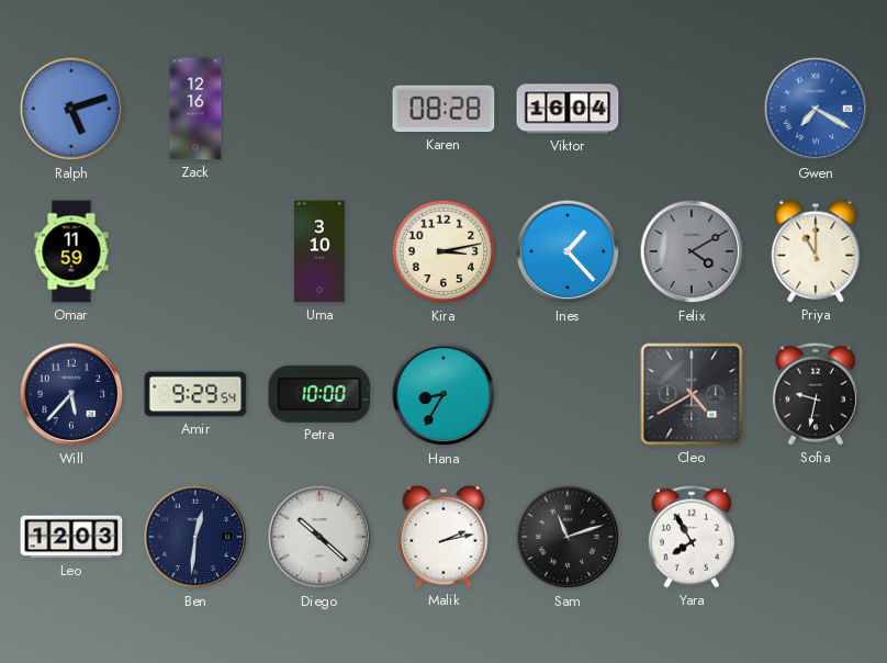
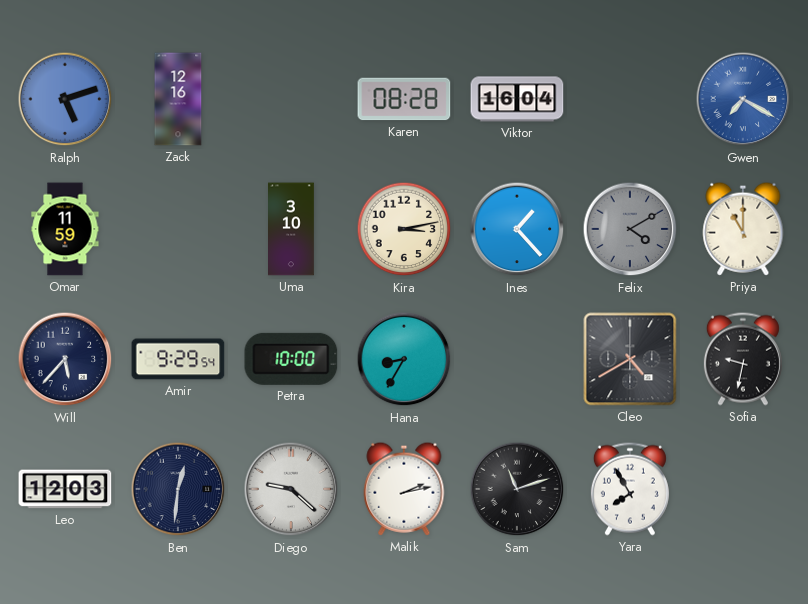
Diego: 10:22 -> 9:22 (291, 489)
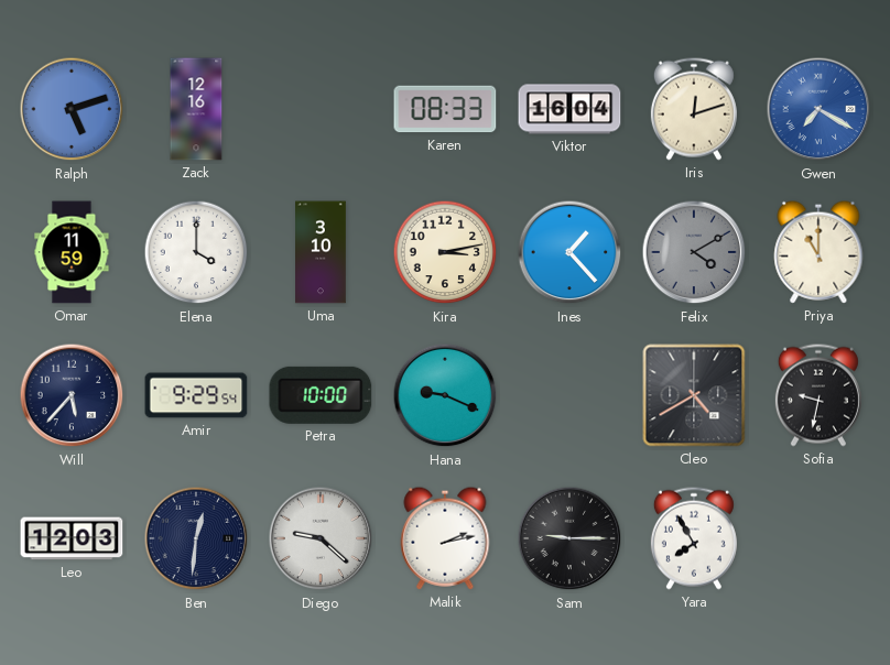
Karen: 08:28 -> 08:33 (445, 109)
Iris: none -> 12:12 (694, 109)
Elena: none -> 4:00 (196, 252)
Hana: 8:35 -> 9:19 (445, 395)
Sam: 11:12 -> 9:15 (569, 538)
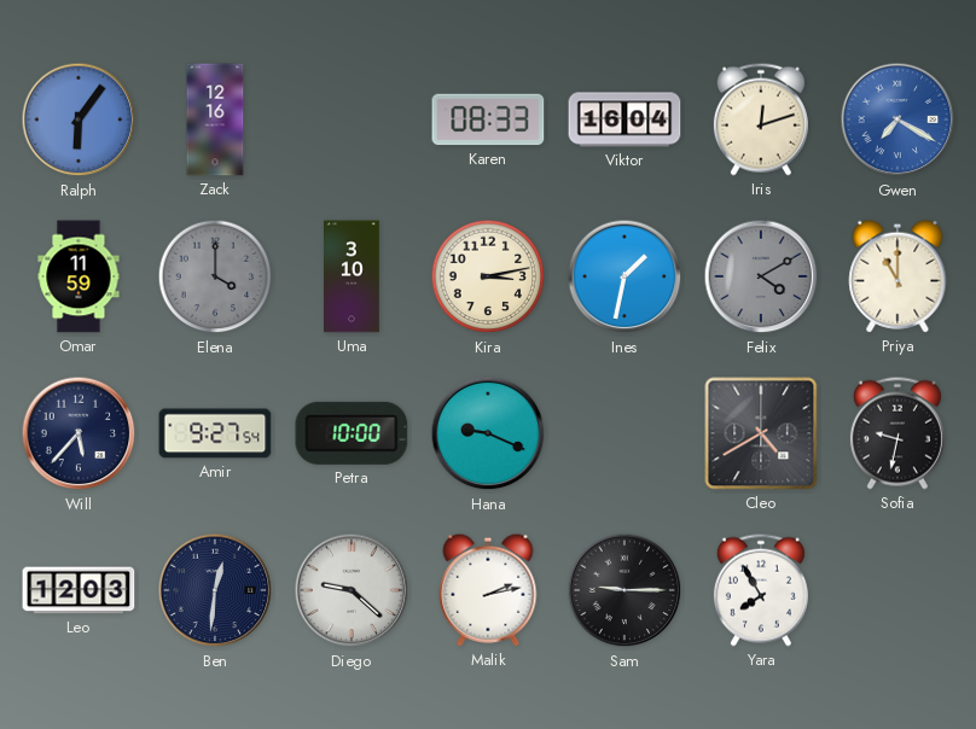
Ralph: 5:12 -> 6:06 (79, 119)
Elena dial: white -> grey (215, 276)
Ines: 1:23 -> 1:32 (624, 276)
Amir: 9:29 -> 9:27 (215, 433)
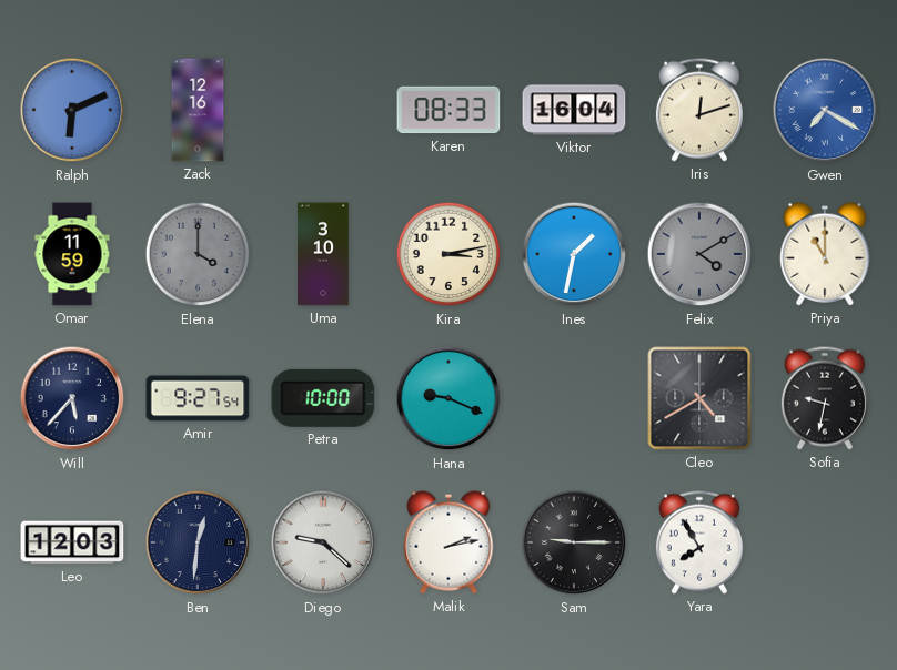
Ralph: 6:06 -> 6:11 (72, 110)
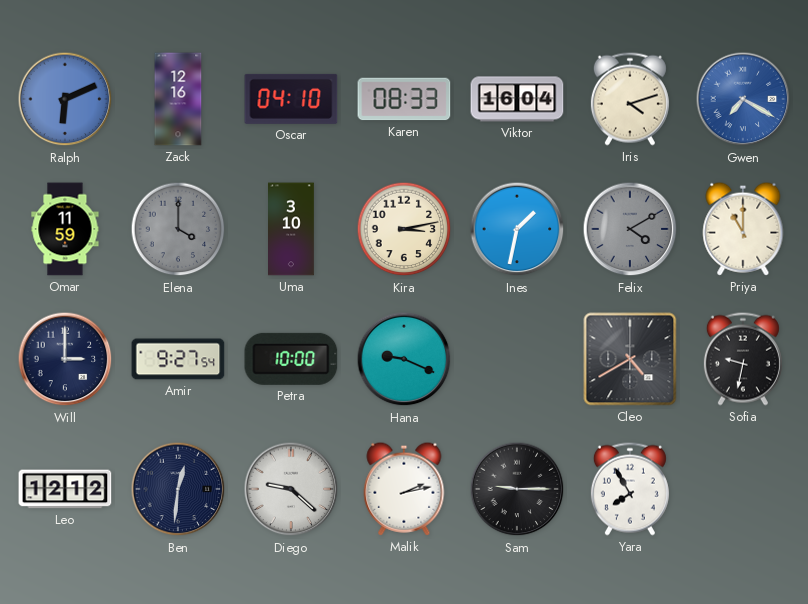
Oscar: none -> 04:10 (291, 99)
Iris: 12:12 -> 4:12 (630, 99)
Will: 5:37 -> 3:00 (65, 359)
Leo: 12:03 -> 12:12 (65, 489)
